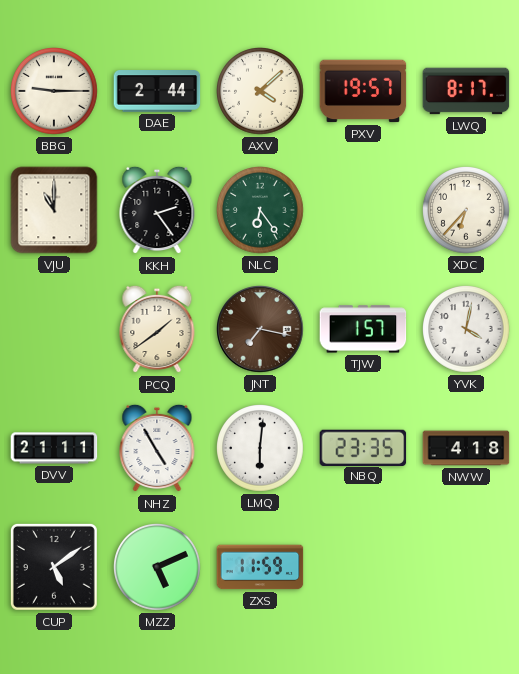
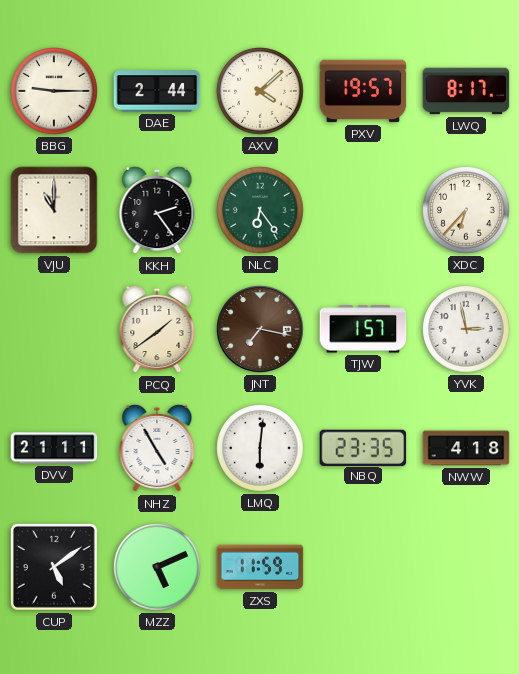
YVK: 4:02 -> 2:58 (467, 330)
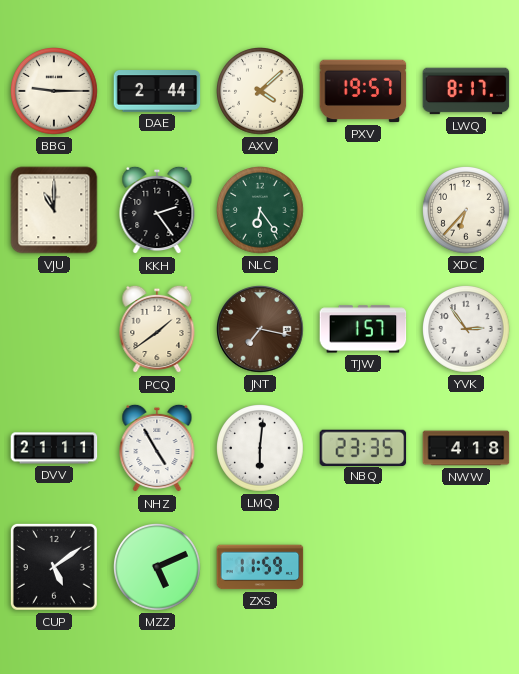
YVK: 2:58 -> 2:54 (467, 330)
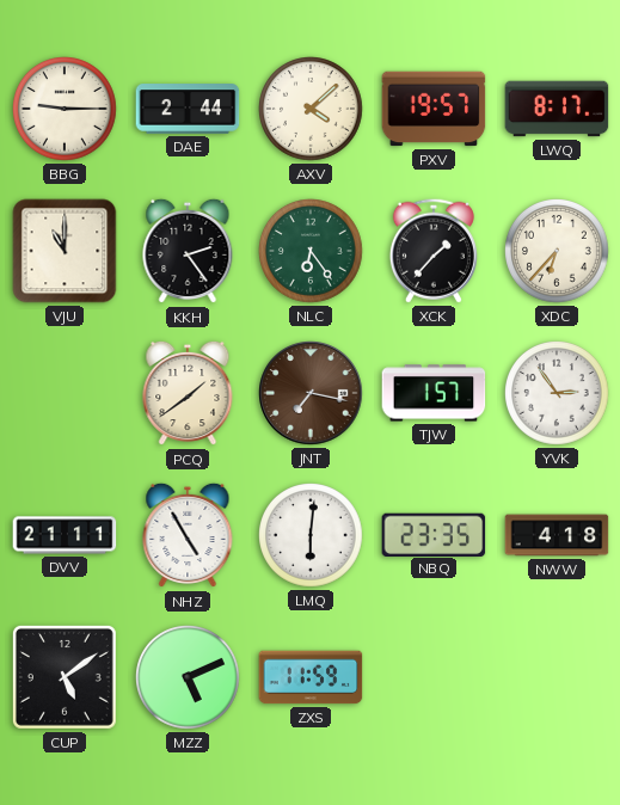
XCK: none -> 1:37 (434, 251)
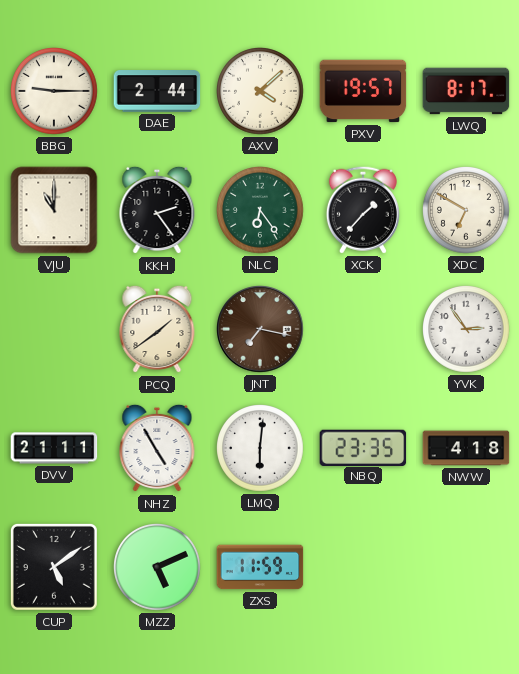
XDC: 6:37 -> 6:50 (467, 211)
TJW: 1:57 -> none (434, 393)
